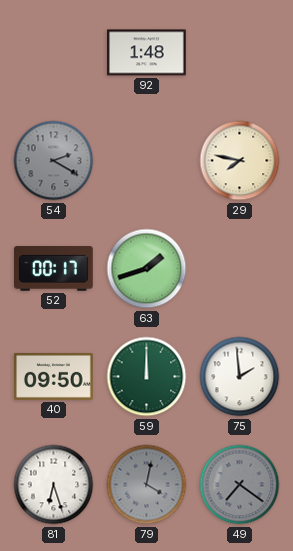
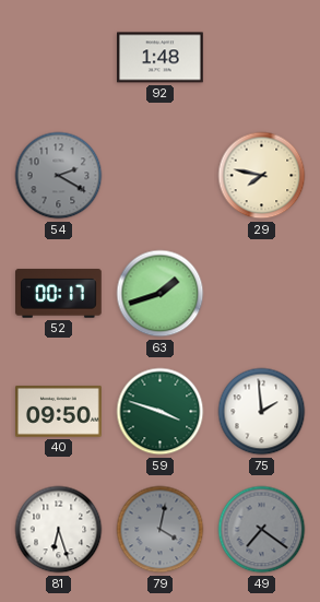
59: 12:00 -> 3:48 (161, 412)
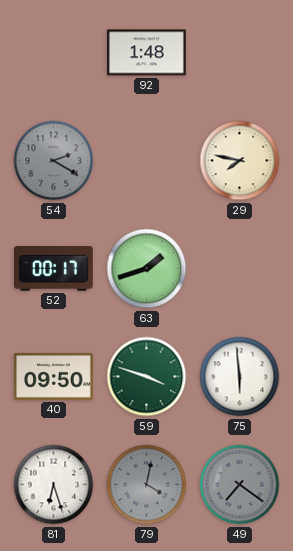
75: 1:59 -> 5:59 (240, 377)
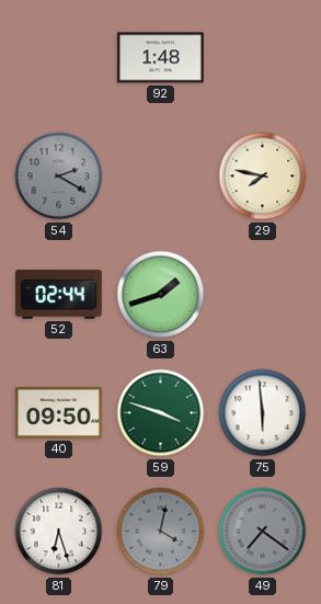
52: 00:17 -> 02:44 (59, 295)
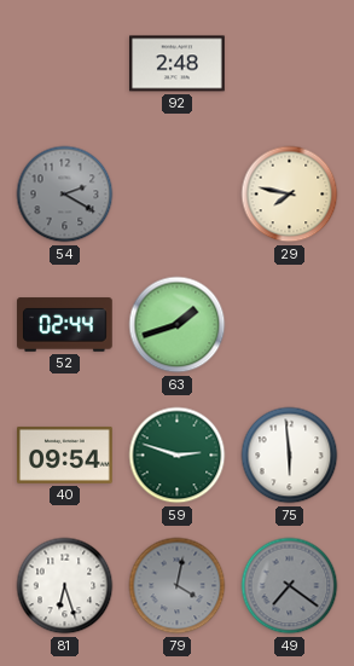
92: 1:48 -> 2:48 (178, 64)
40: 09:50 -> 09:54 (65, 456)
59: 3:48 -> 2:48 (178, 456)
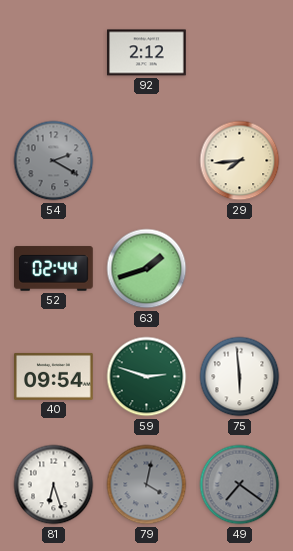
92: 2:48 -> 2:12 (147, 53)
29: 7:47 -> 7:44 (240, 161)
